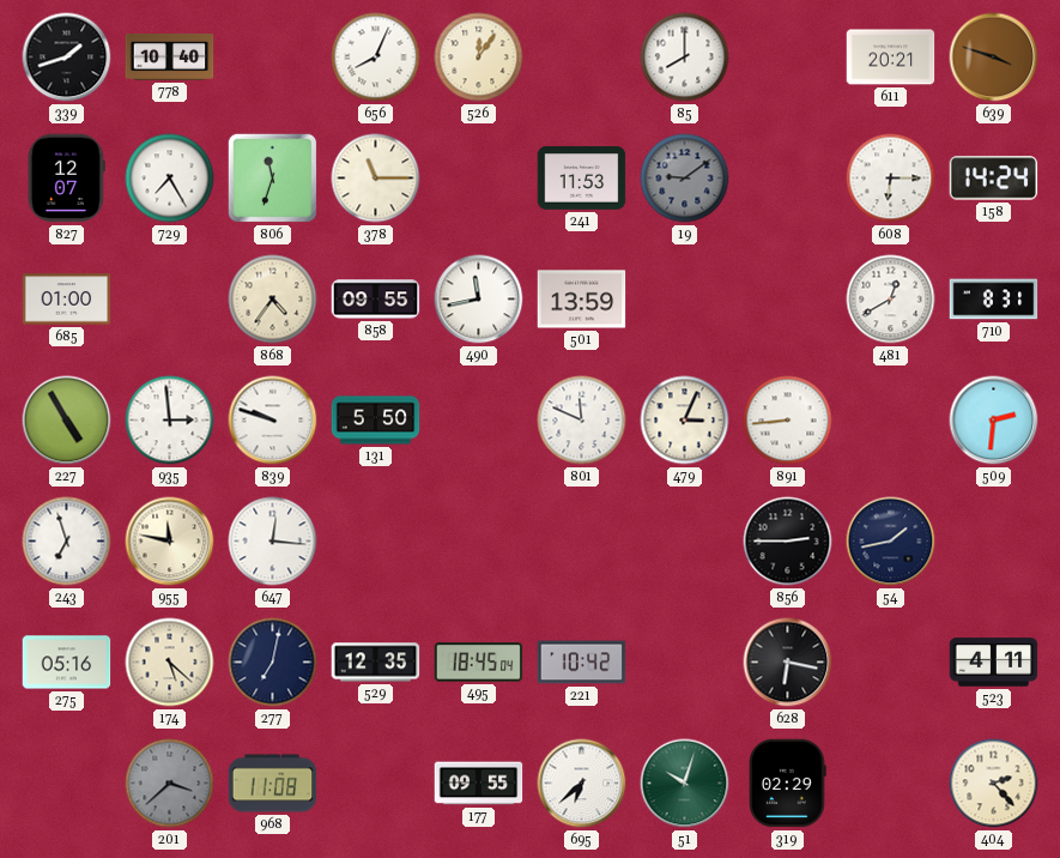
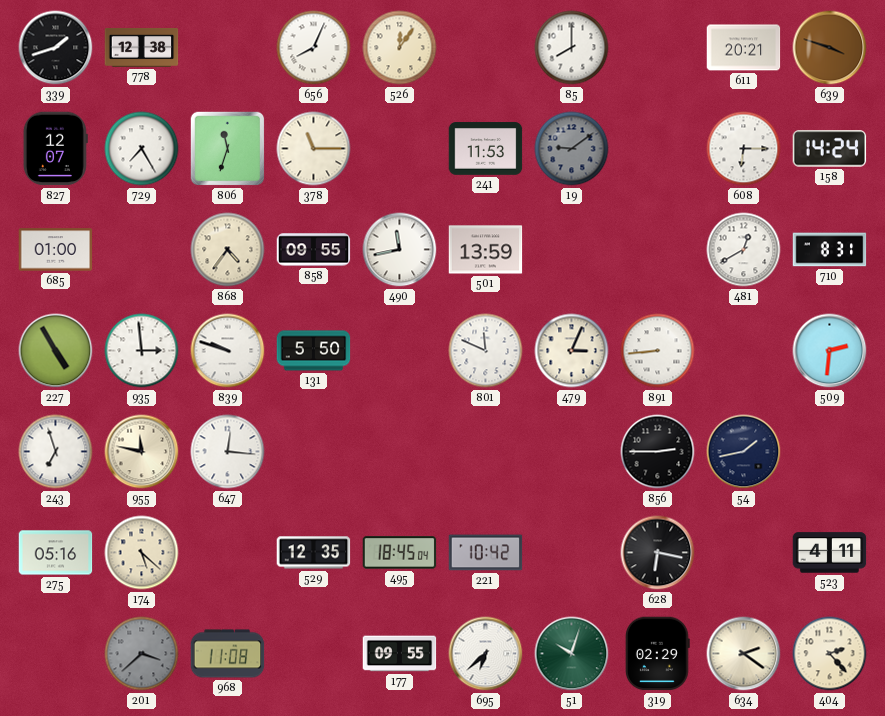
778: 10:40 -> 12:38 (142, 48)
277: 7:02 -> none (273, 663)
634: none -> 2:21 (744, 654)
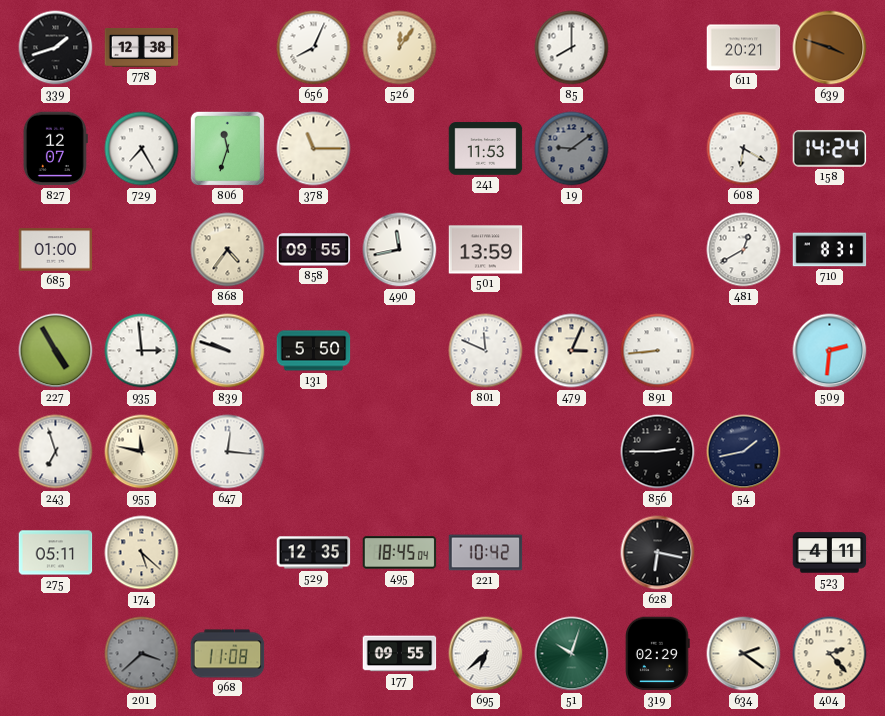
608: 6:15 -> 6:20 (744, 149)
275: 05:16 -> 05:11 (56, 553)
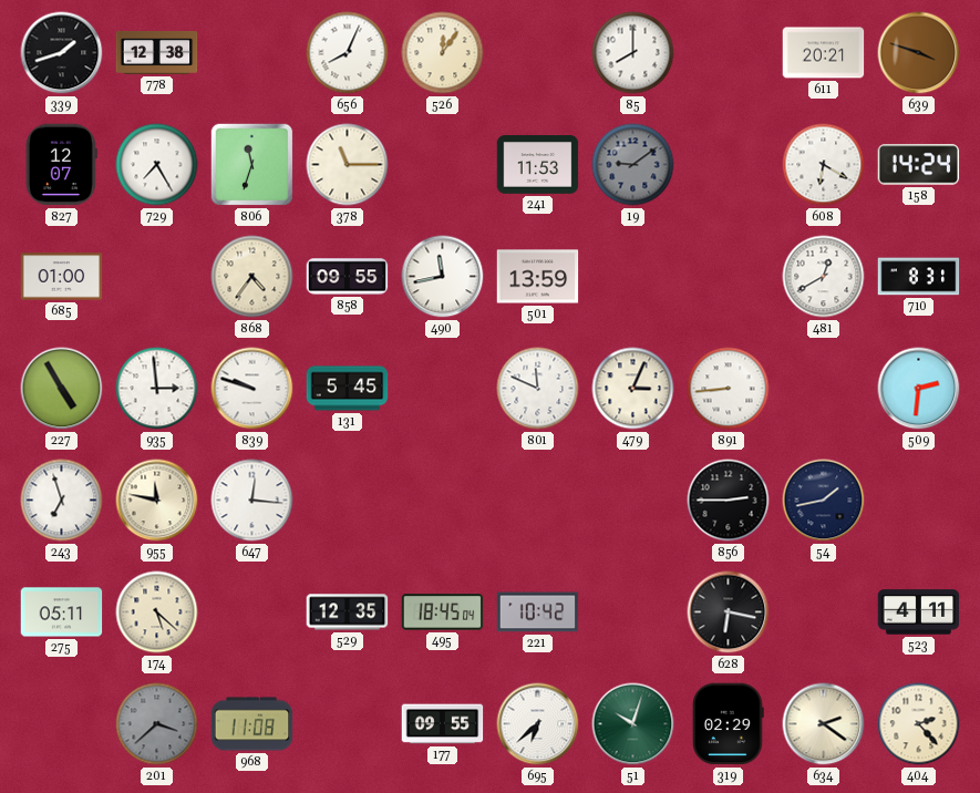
131: 5:50 -> 5:45 (348, 389)
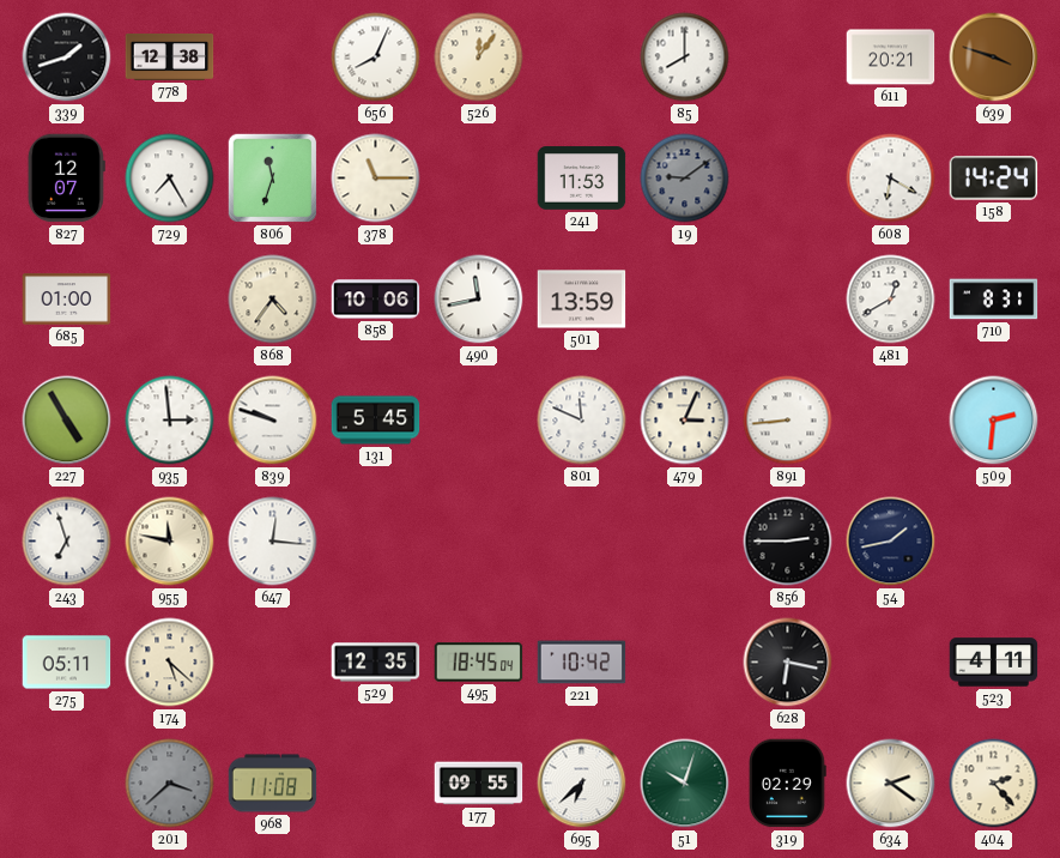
858: 09:55 -> 10:06 (376, 300)
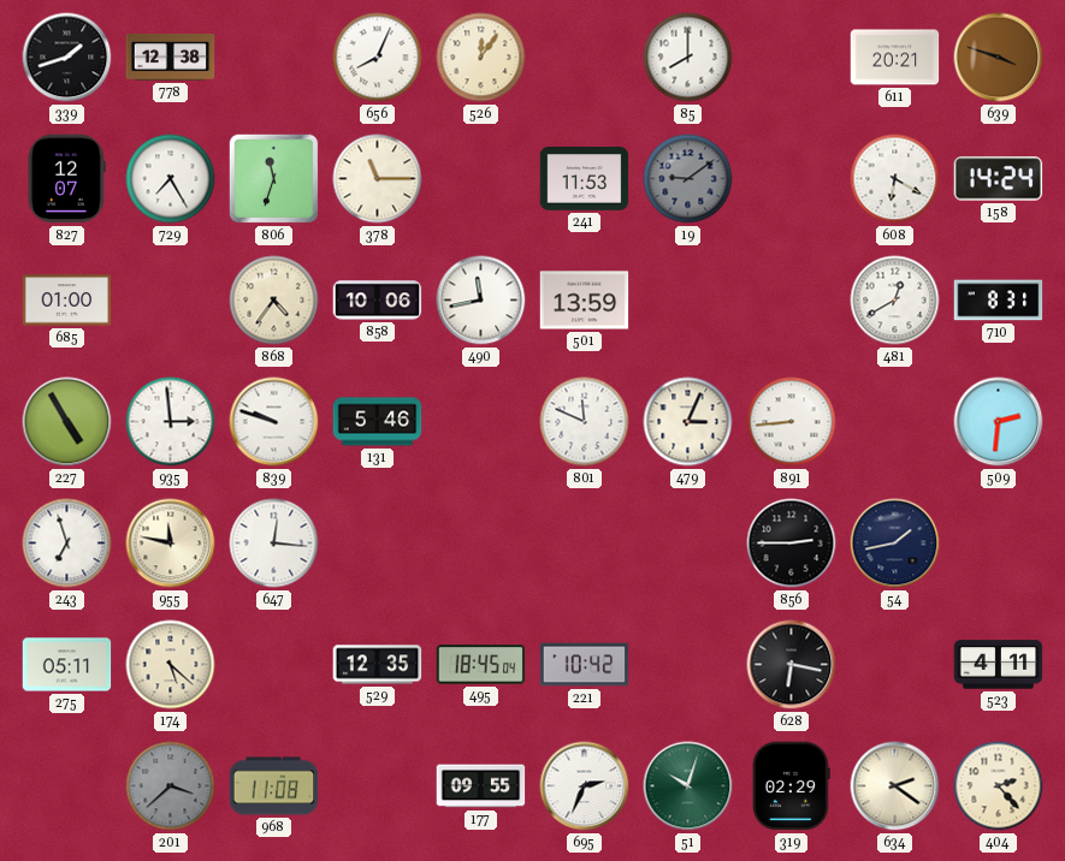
131: 5:45 -> 5:46 (378, 422)
695: 6:38 -> 2:34 (585, 786)
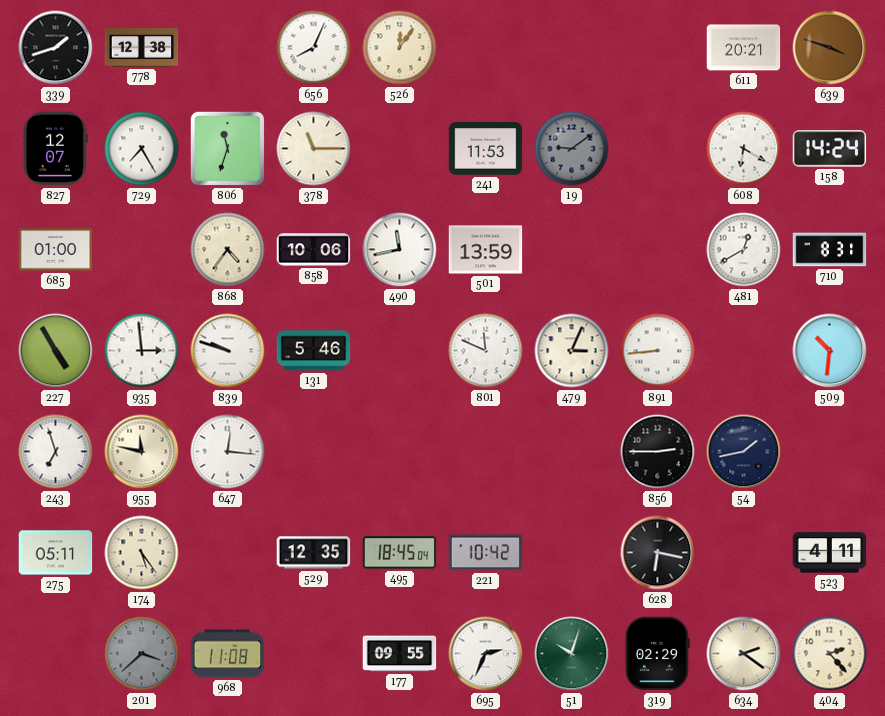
85: 8:00 -> none (688, 58)
509: 2:31 -> 10:31 (830, 351)
174: 5:22 -> 5:24 (142, 553)
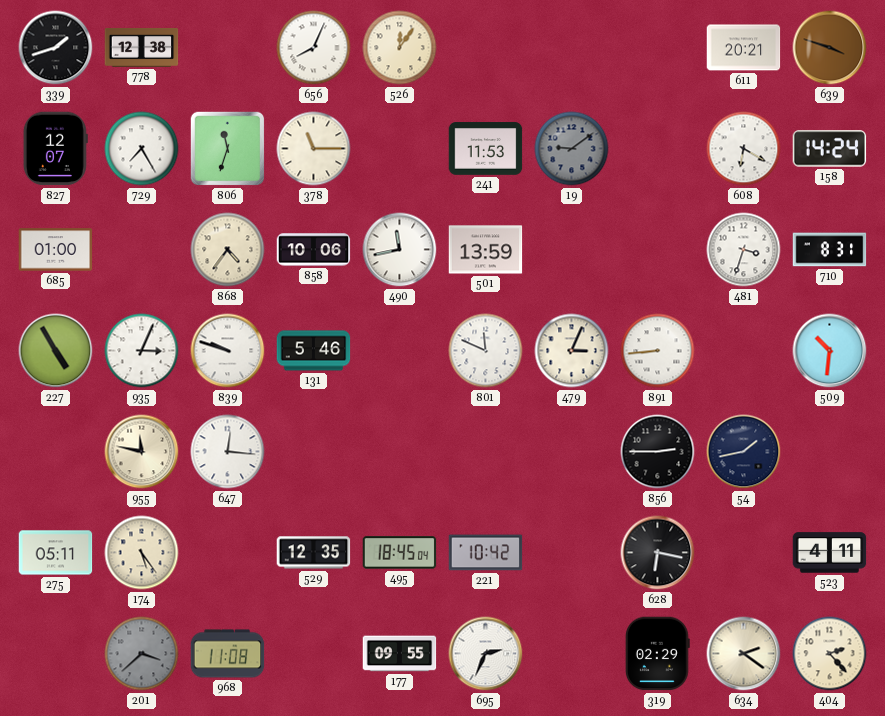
481: 12:40 -> 3:33 (744, 250)
935: 2:59 -> 3:04 (142, 351)
243: 6:57 -> none (56, 452)
51: 10:03 -> none (572, 654)
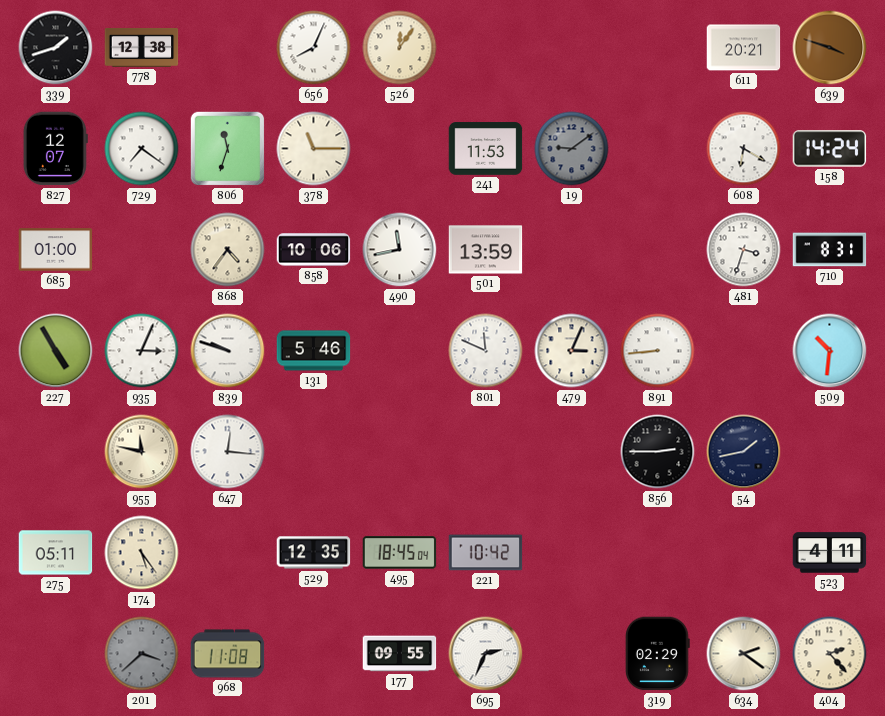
729: 7:25 -> 7:21 (142, 149)
628: 6:17 -> none (658, 553)
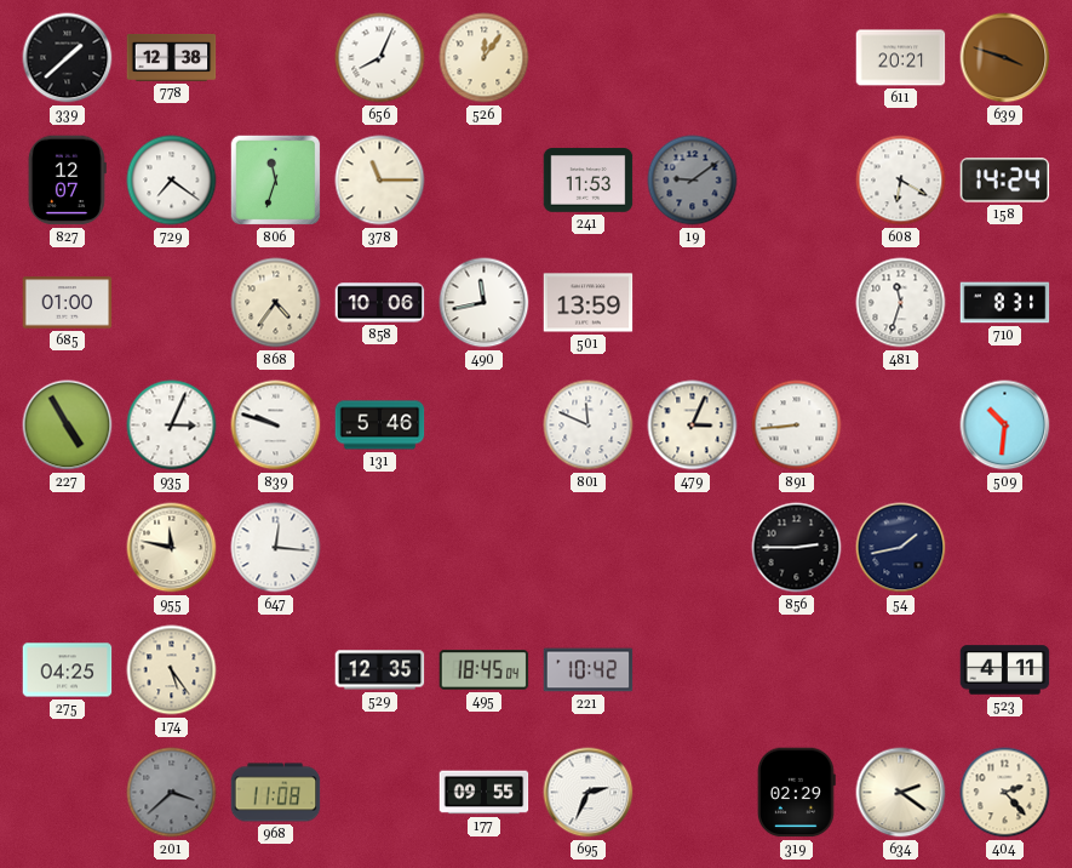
339: 1:42 -> 1:38 (68, 58)
481: 3:33 -> 11:33 (901, 303)
275: 05:11 -> 04:25 (68, 670)
